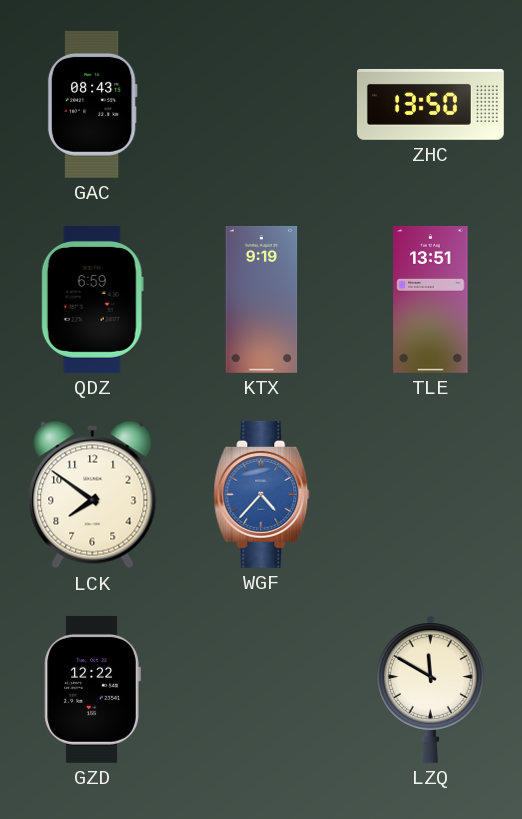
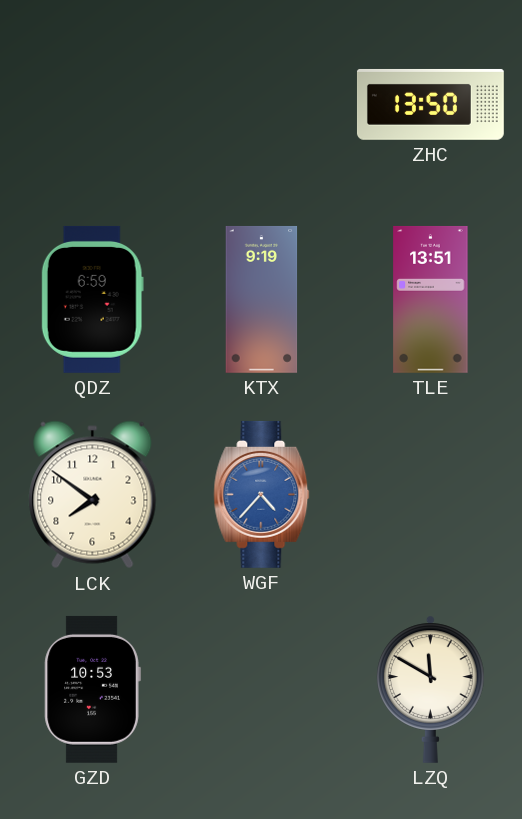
GAC: 08:43 -> none (92, 104)
GZD: 12:22 -> 10:53 (92, 689)
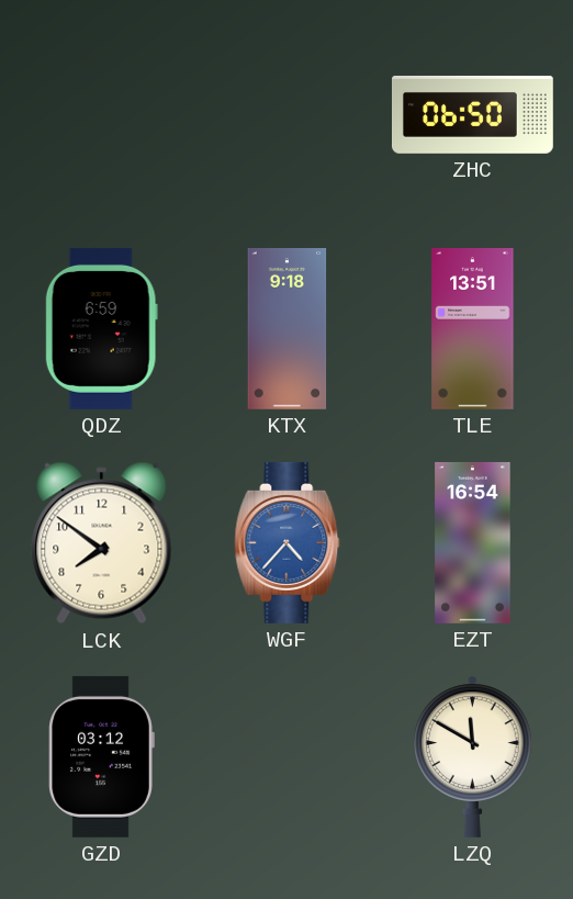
ZHC: 13:50 -> 06:50 (472, 114)
KTX: 9:19 -> 9:18 (288, 328)
EZT: none -> 16:54 (473, 542)
GZD: 10:53 -> 03:12 (101, 756)
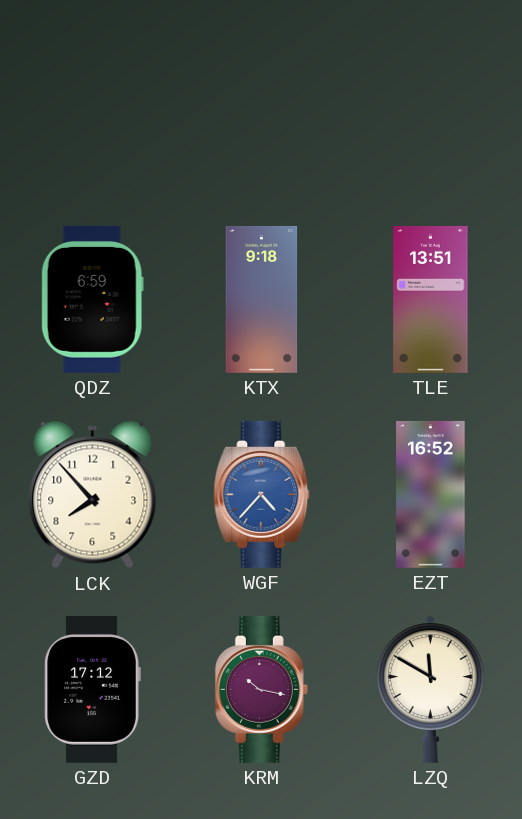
ZHC: 06:50 -> none (472, 114)
LCK: 7:51 -> 7:53 (93, 495)
EZT: 16:54 -> 16:52 (431, 494)
GZD: 03:12 -> 17:12 (92, 689)
KRM: none -> 10:17 (261, 689)
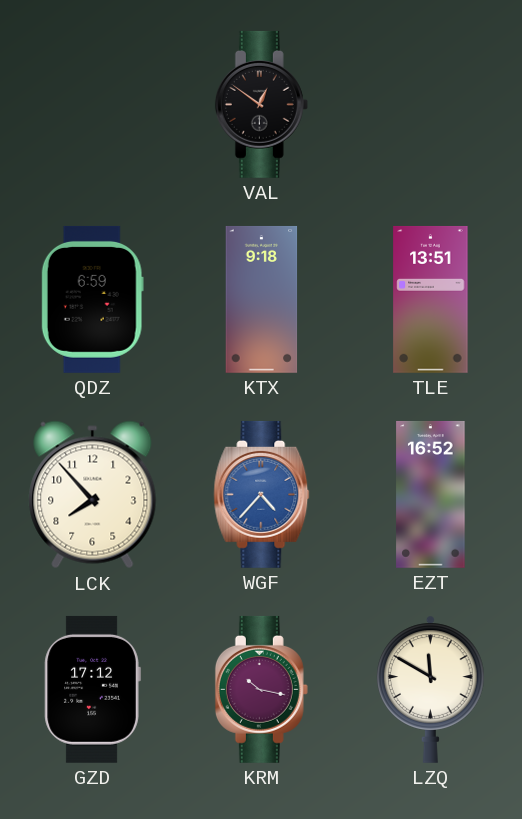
VAL: none -> 12:51 (261, 104)
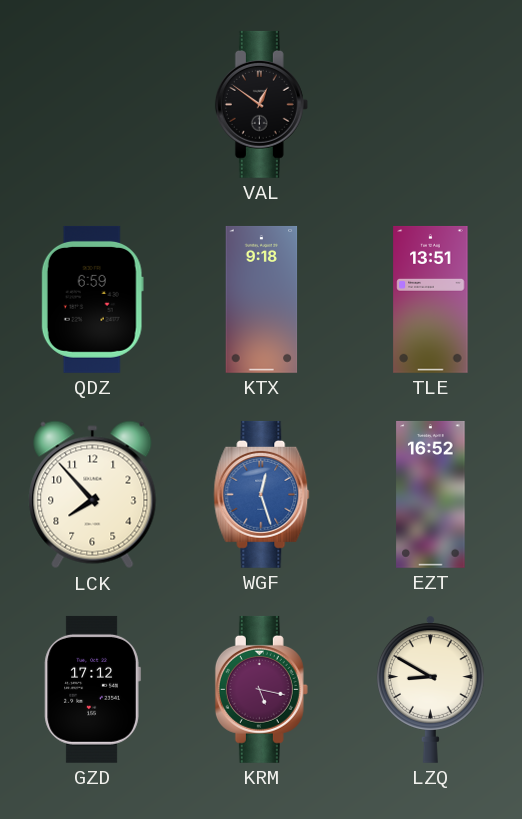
WGF: 4:37 -> 12:27 (262, 494)
KRM: 10:17 -> 5:17 (261, 689)
LZQ: 11:50 -> 8:50 (431, 689)
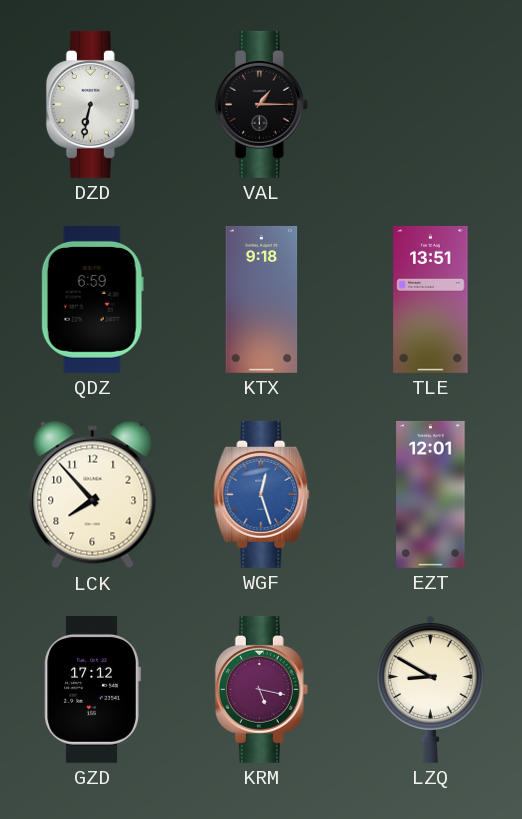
DZD: none -> 6:32 (92, 104)
VAL: 12:51 -> 1:15 (261, 104)
EZT: 16:52 -> 12:01 (431, 494)
